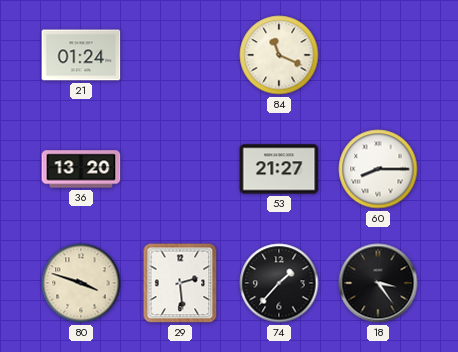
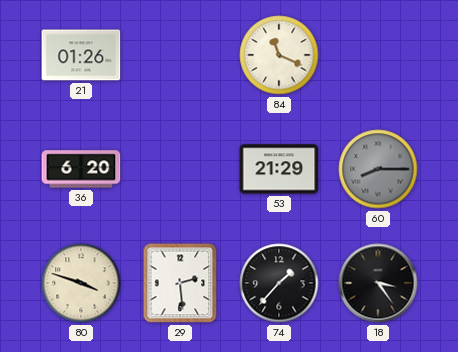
21: 01:24 -> 01:26 (81, 55)
36: 13:20 -> 6:20 (81, 169)
53: 21:27 -> 21:29 (279, 169)
60 dial: white -> grey (378, 169)
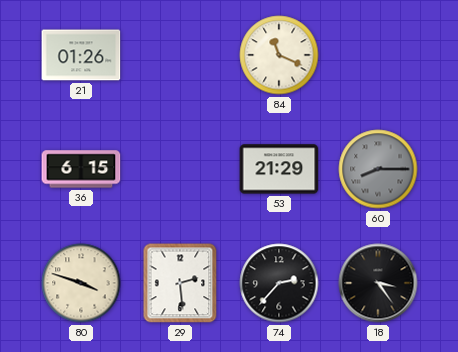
36: 6:20 -> 6:15 (81, 169)
74: 1:37 -> 2:37 (279, 283)
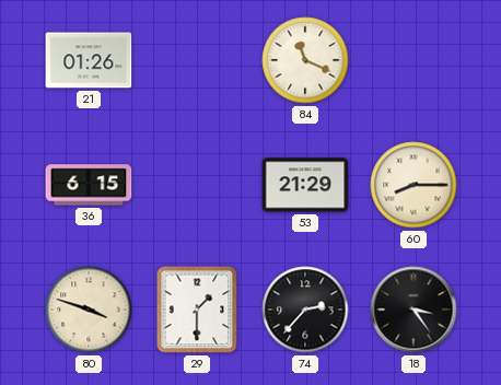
60 dial: grey -> cream (413, 185)
29: 2:29 -> 1:30 (197, 310)
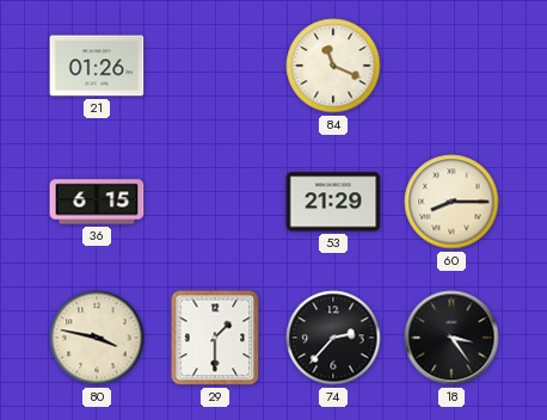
80: 3:48 -> 3:47 (97, 338)
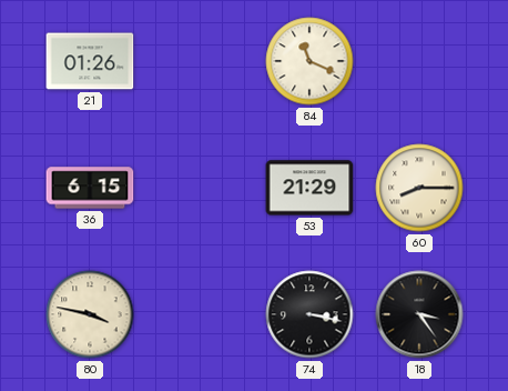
29: 1:30 -> none (215, 338)
74: 2:37 -> 3:17 (309, 314)
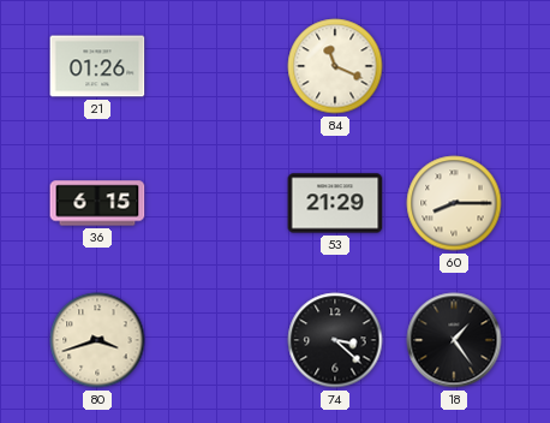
80: 3:47 -> 3:42 (97, 340)
74: 3:17 -> 3:22 (335, 340)
18: 3:24 -> 1:24 (454, 340)
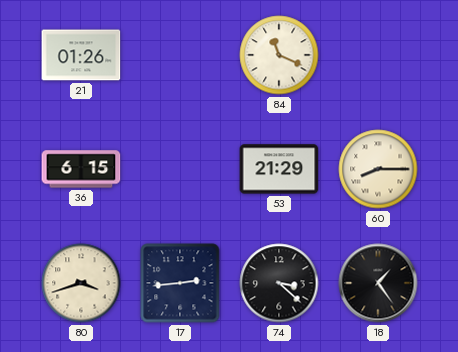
17: none -> 2:44 (180, 283)
